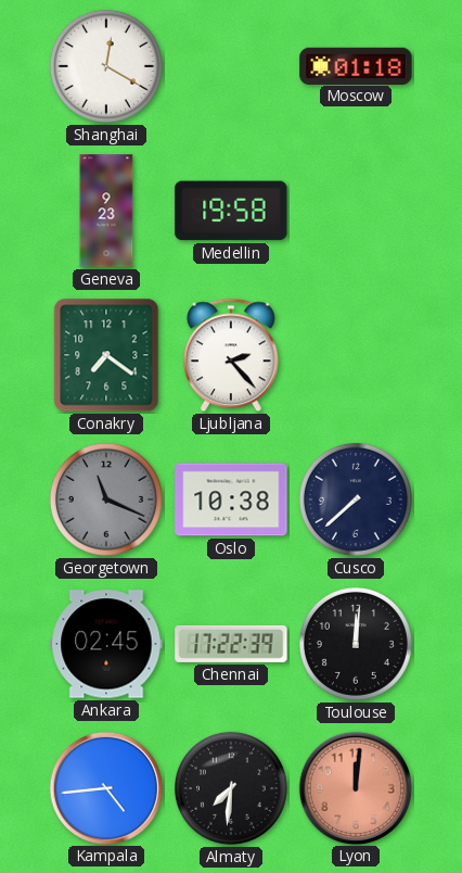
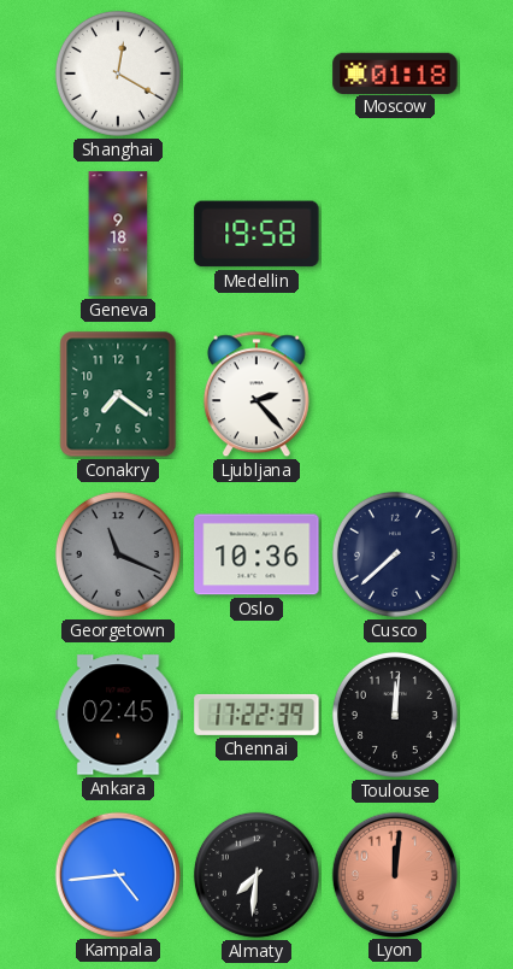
Geneva: 9:23 -> 9:18 (118, 234)
Oslo: 10:38 -> 10:36 (256, 554)
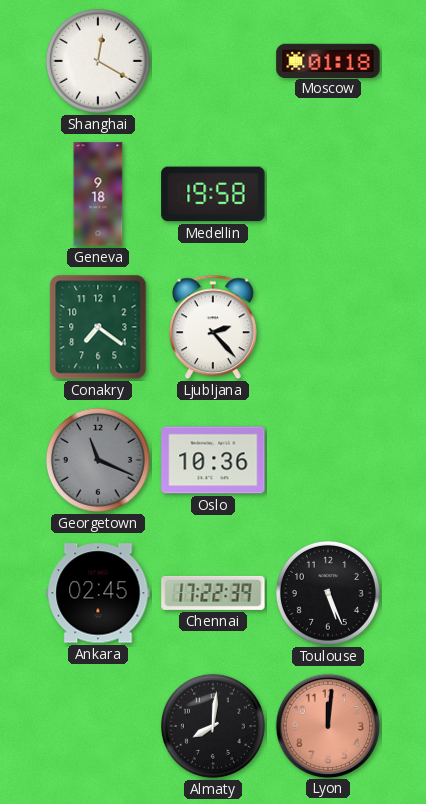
Cusco: 7:38 -> none (395, 554)
Toulouse: 12:01 -> 5:26 (328, 593)
Kampala: 4:44 -> none (117, 874)
Almaty: 7:31 -> 8:01 (213, 726)
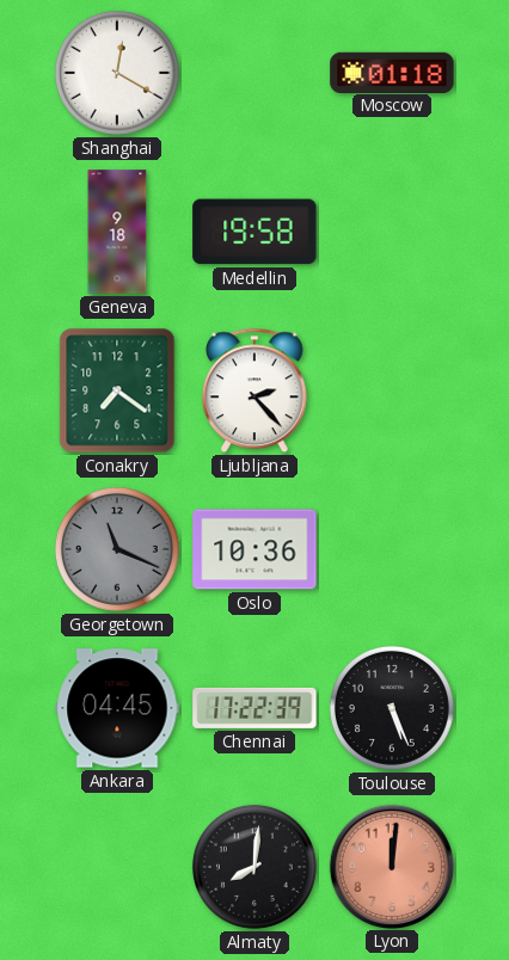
Ankara: 02:45 -> 04:45 (117, 708)
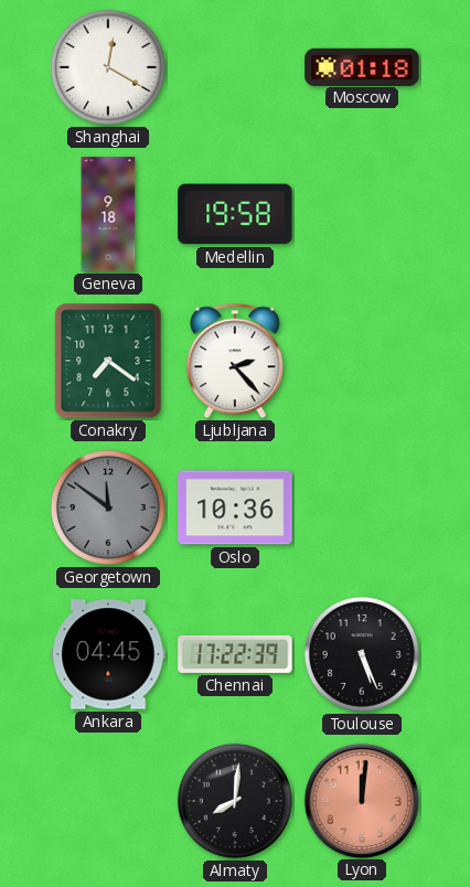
Georgetown: 11:19 -> 11:51 (108, 507)
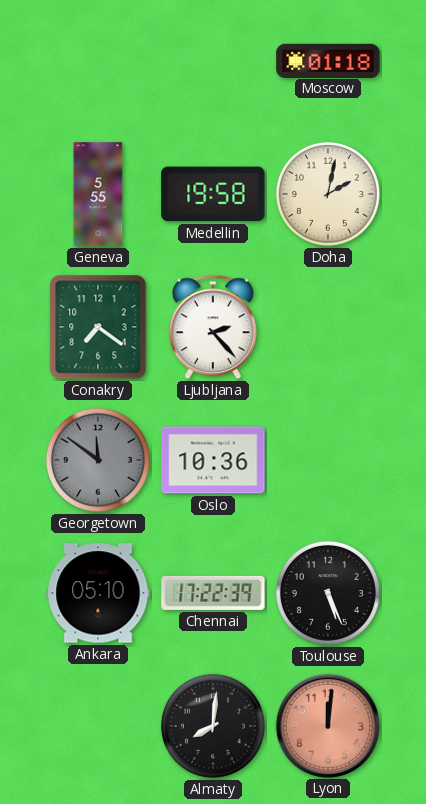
Shanghai: 12:20 -> none (108, 67)
Geneva: 9:18 -> 5:55 (98, 194)
Doha: none -> 2:02 (328, 194)
Ankara: 04:45 -> 05:10 (98, 593)
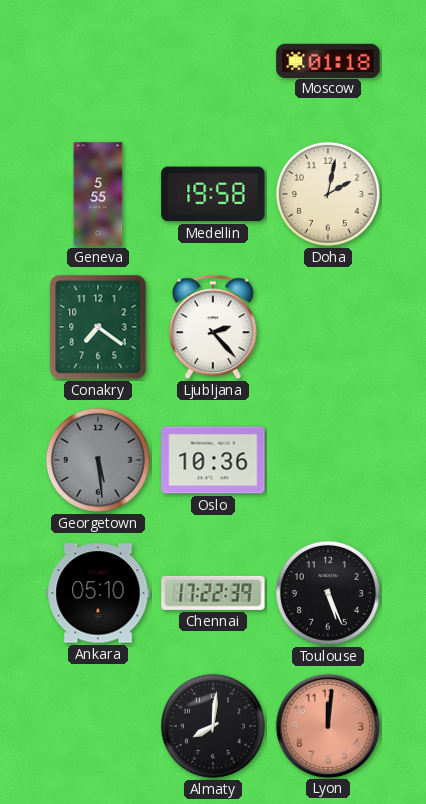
Georgetown: 11:51 -> 5:29 (98, 460)
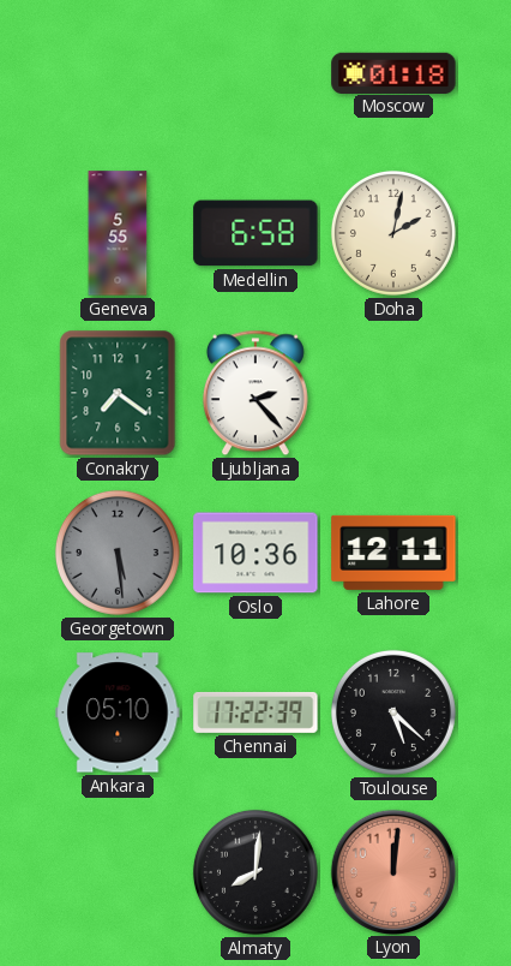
Medellin: 19:58 -> 6:58 (256, 233)
Lahore: none -> 12:11 (393, 553)
Toulouse: 5:26 -> 5:22 (393, 712)
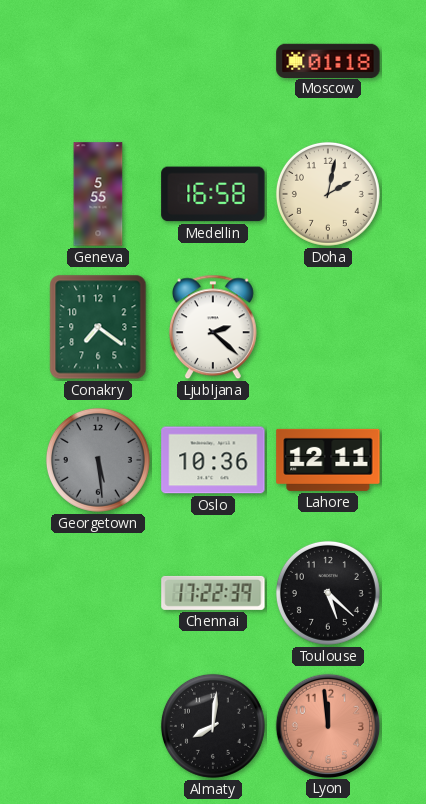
Medellin: 6:58 -> 16:58 (213, 194)
Ljubljana: 2:23 -> 2:22 (213, 327)
Ankara: 05:10 -> none (118, 712)
Lyon: 12:01 -> 11:59 (327, 725)
